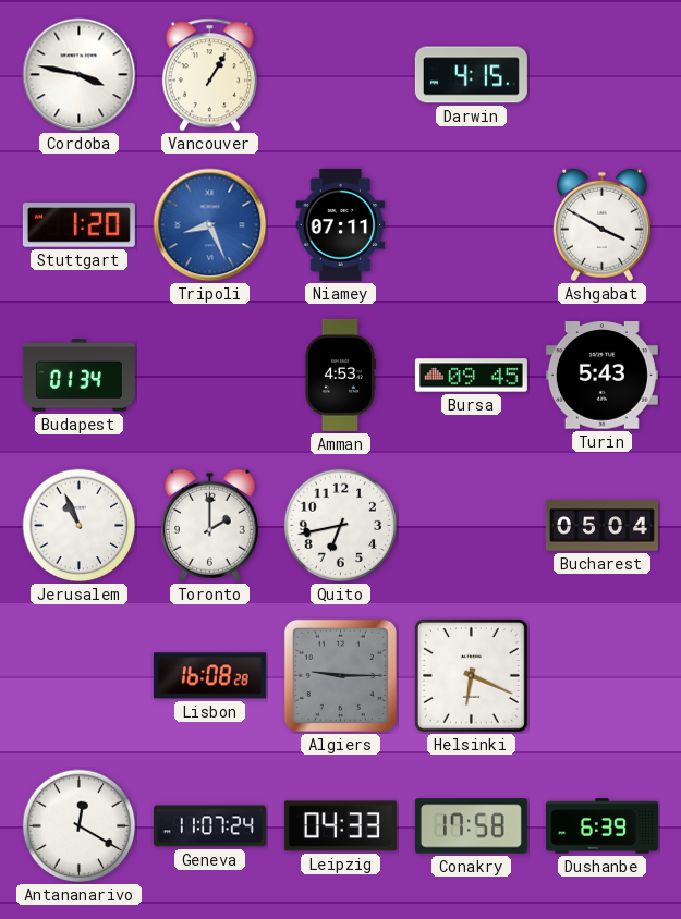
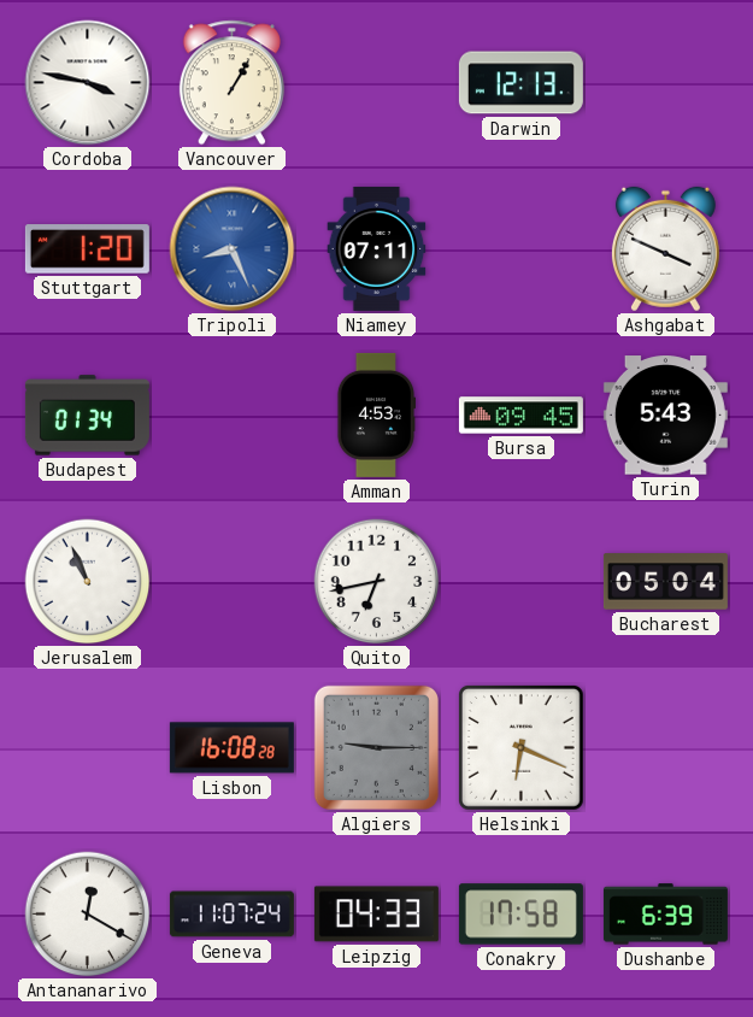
Darwin: 4:15 -> 12:13 (520, 83)
Ashgabat: 3:50 -> 3:49 (665, 249)
Toronto: 2:00 -> none (209, 526)
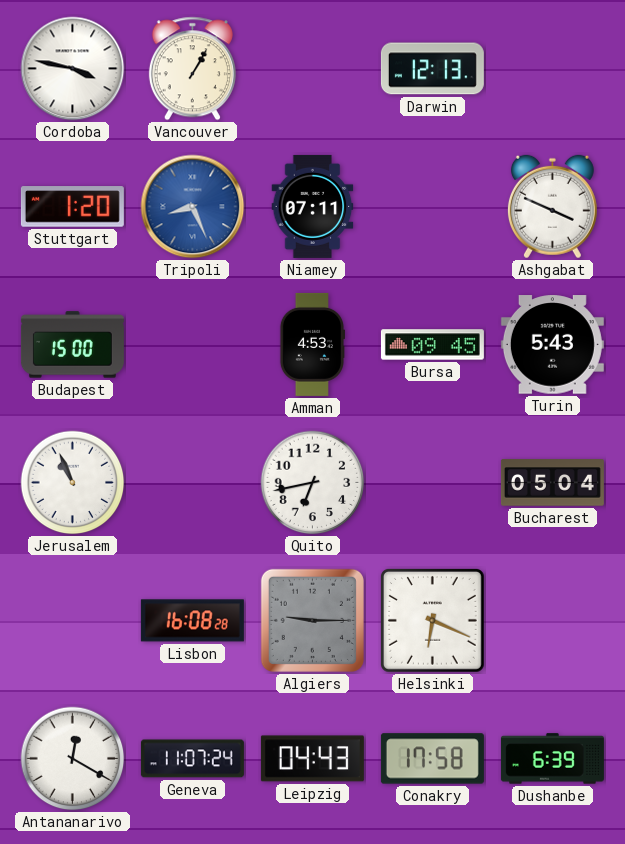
Budapest: 01:34 -> 15:00 (72, 345)
Leipzig: 04:33 -> 04:43 (312, 759)
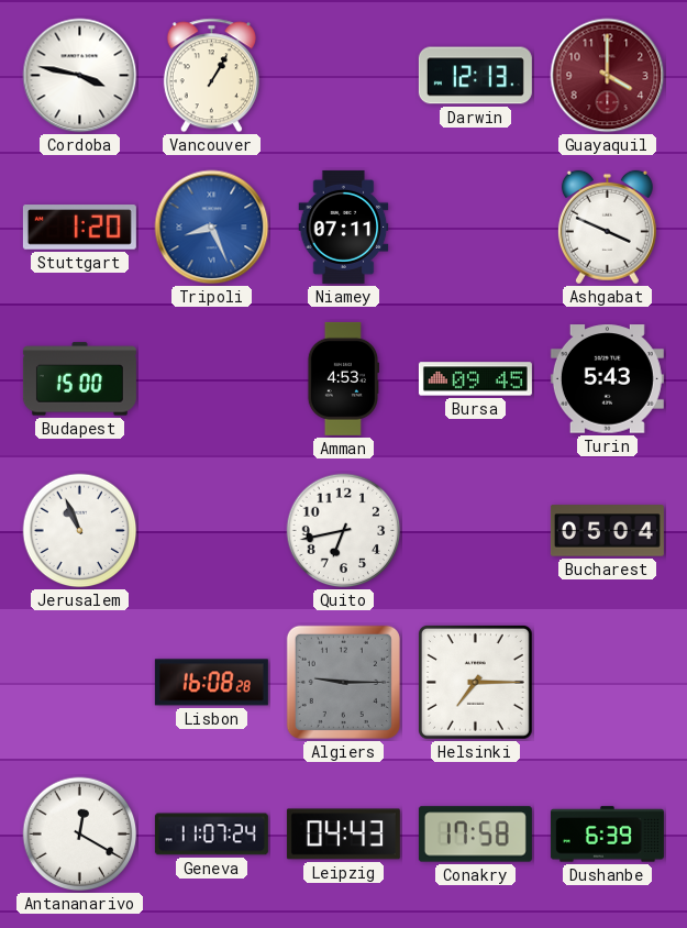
Guayaquil: none -> 4:00 (608, 76)
Helsinki: 6:19 -> 7:15 (475, 682)
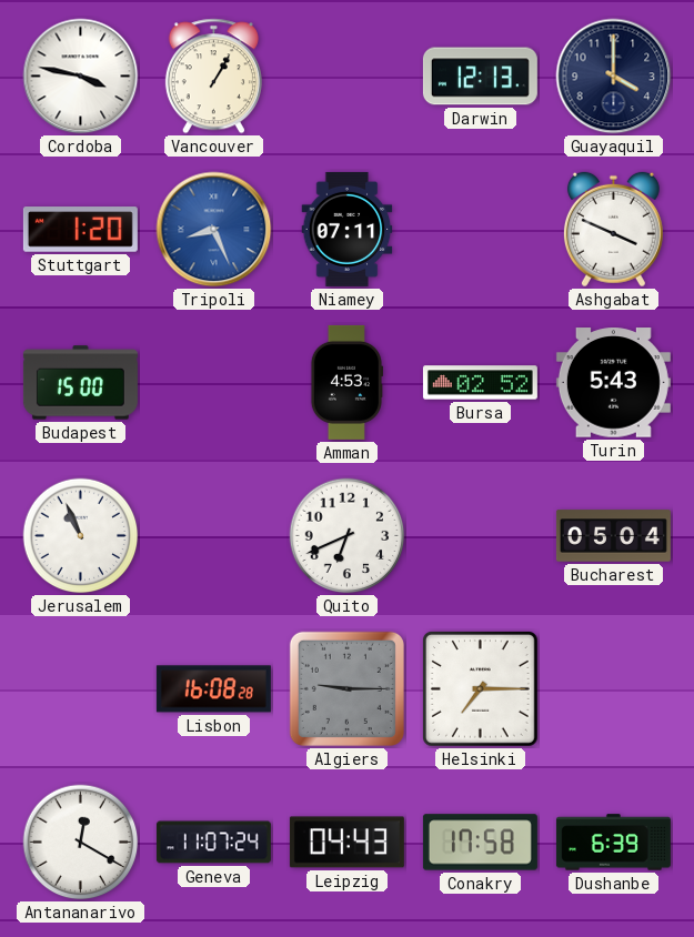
Guayaquil dial: burgundy -> navy (614, 77)
Bursa: 09:45 -> 02:52 (480, 383)
Quito: 6:43 -> 6:41 (348, 536)
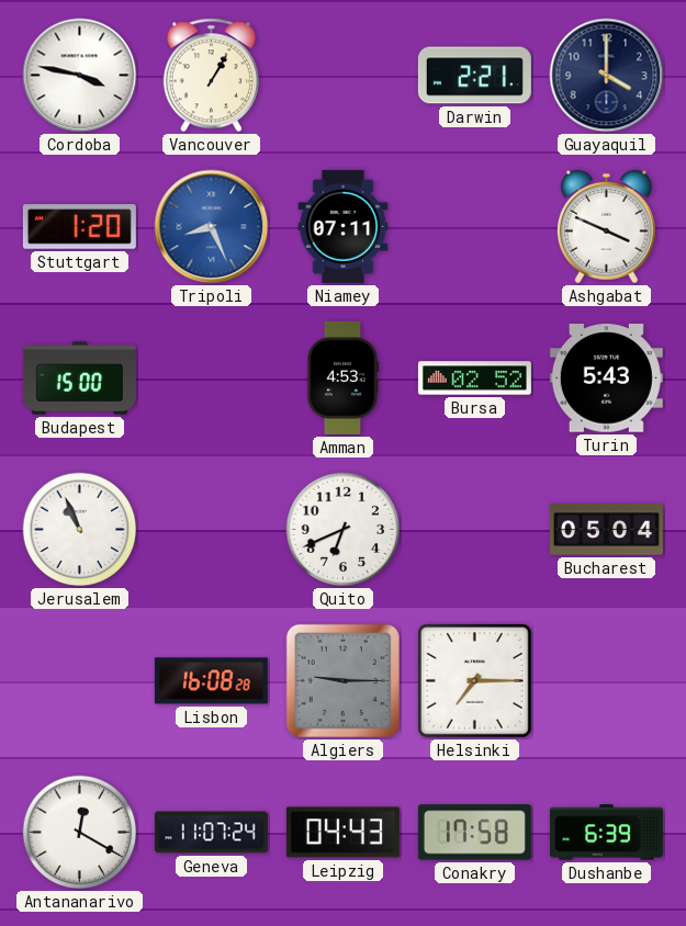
Darwin: 12:13 -> 2:21 (474, 76)
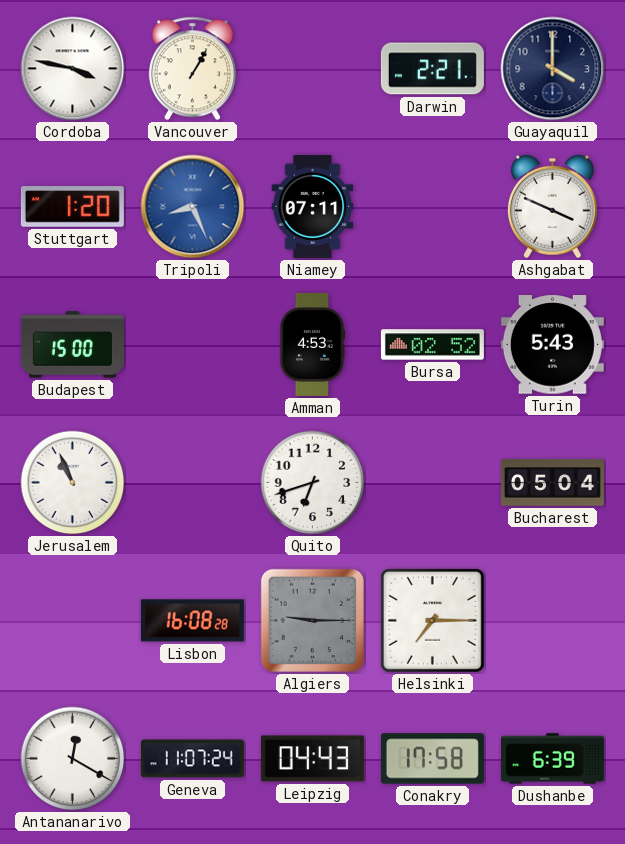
Quito: 6:41 -> 6:42 (313, 483)
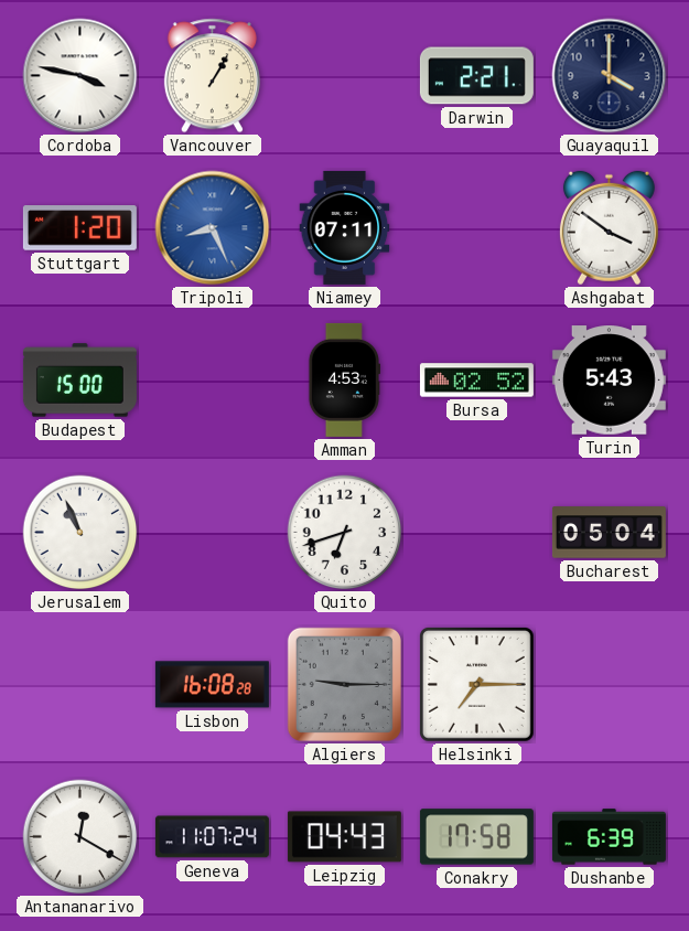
Ashgabat: 3:49 -> 3:51 (609, 228)
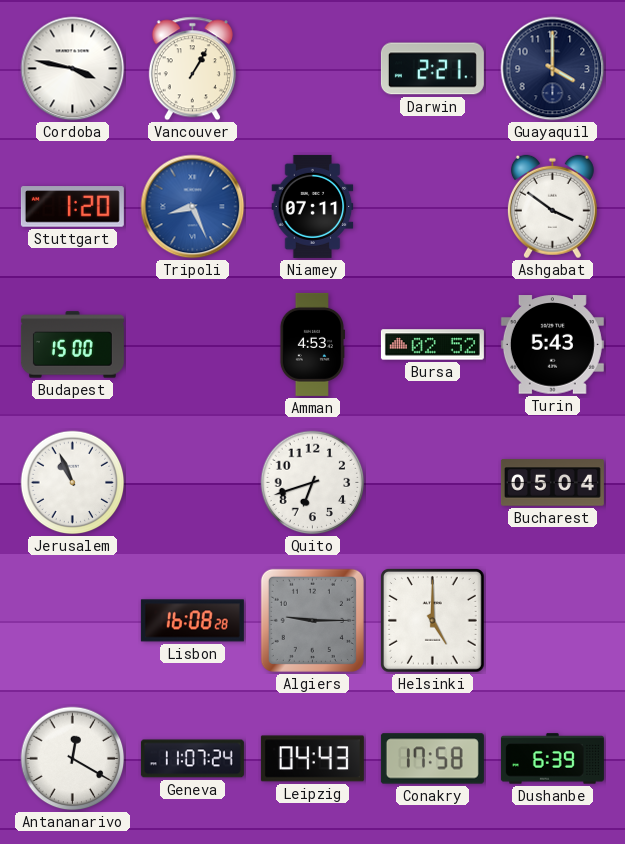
Helsinki: 7:15 -> 5:00 (432, 620)
